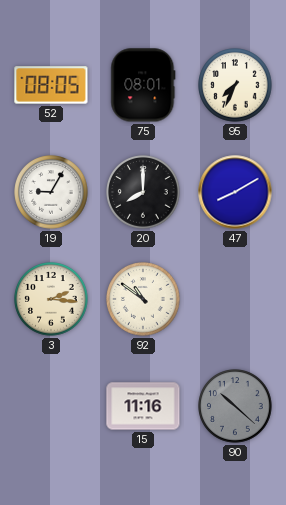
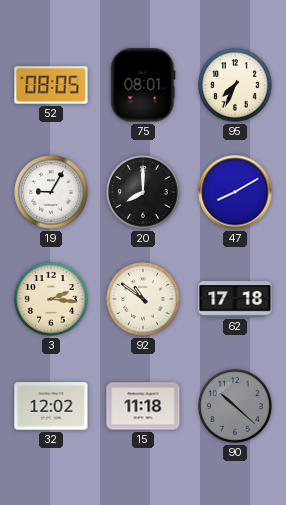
62: none -> 17:18 (235, 299)
32: none -> 12:02 (51, 406)
15: 11:16 -> 11:18 (143, 406)
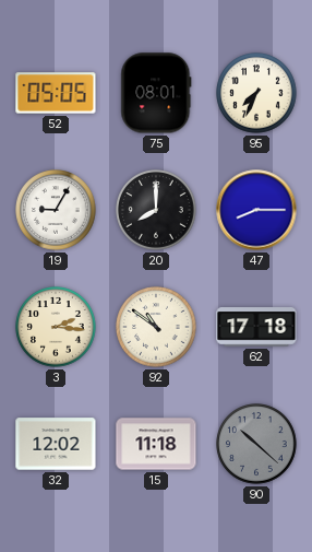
52: 08:05 -> 05:05 (56, 93)
47: 8:10 -> 8:15 (256, 210)
